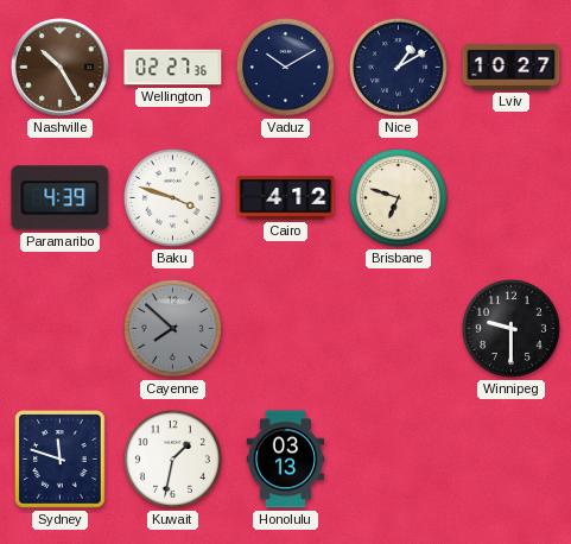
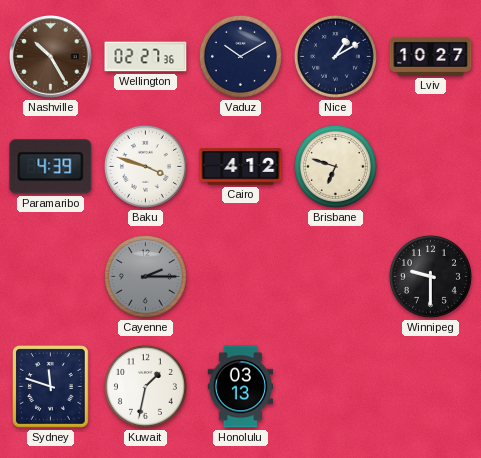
Cayenne: 7:52 -> 2:15 (145, 276)
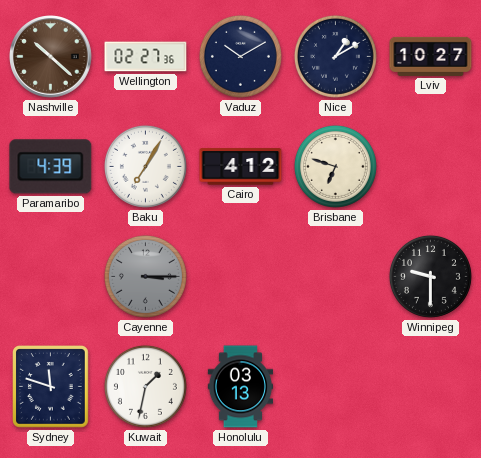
Nashville: 10:25 -> 10:22 (51, 57)
Baku: 3:48 -> 7:05 (145, 166)
Cayenne: 2:15 -> 3:15 (145, 276)
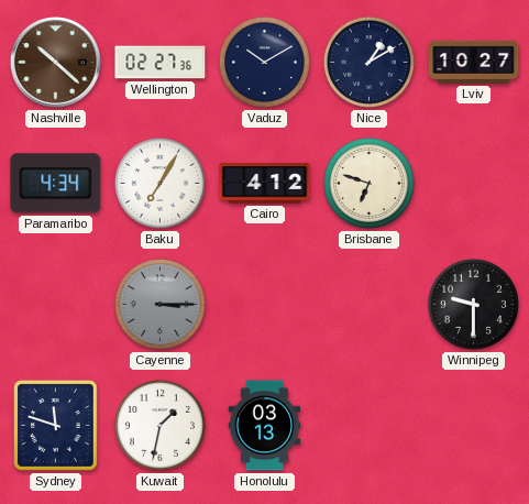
Paramaribo: 4:39 -> 4:34 (56, 184)
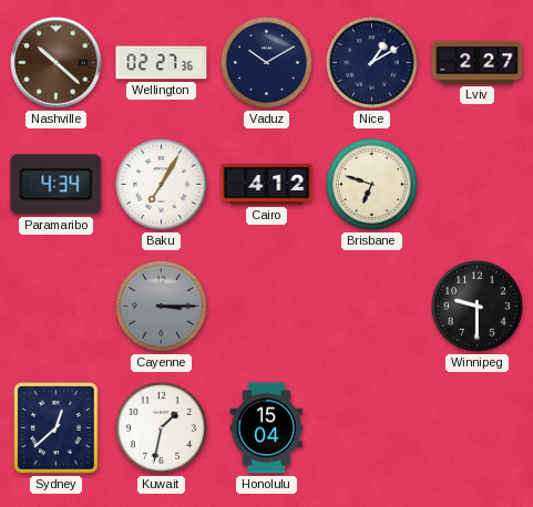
Lviv: 10:27 -> 2:27 (478, 62)
Sydney: 11:48 -> 12:38 (57, 428)
Honolulu: 03:13 -> 15:04 (267, 428)
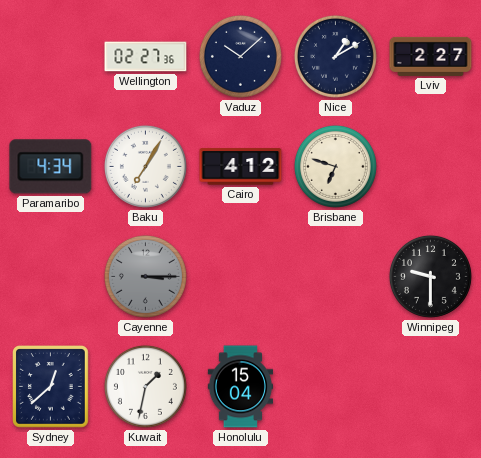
Nashville: 10:22 -> none (57, 63)
Vaduz: 10:10 -> 10:08 (240, 56)
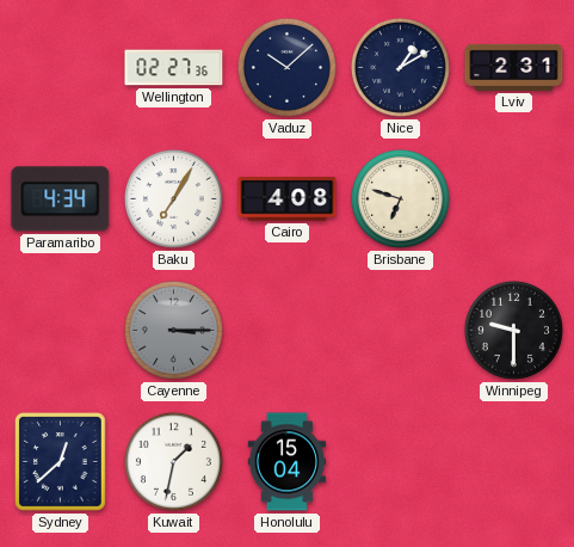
Lviv: 2:27 -> 2:31 (514, 67)
Cairo: 4:12 -> 4:08 (288, 199)
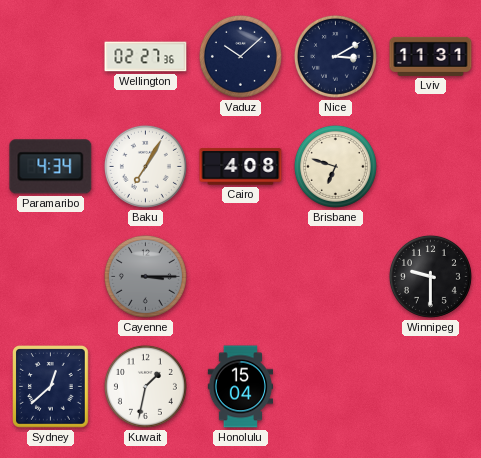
Nice: 1:10 -> 3:10 (335, 56)
Lviv: 2:31 -> 11:31 (431, 56)
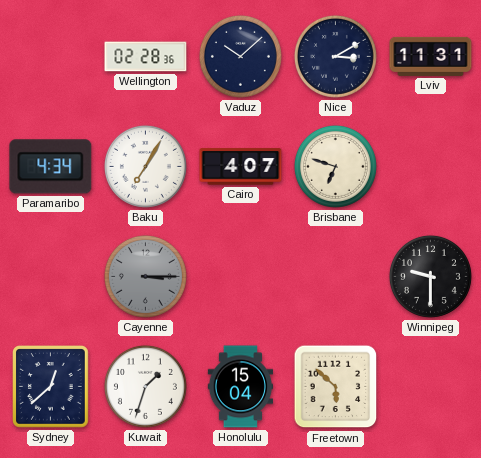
Wellington: 02:27 -> 02:28 (146, 57)
Cairo: 4:08 -> 4:07 (241, 167)
Kuwait: 1:32 -> 1:33 (145, 386)
Freetown: none -> 5:52 (336, 387)
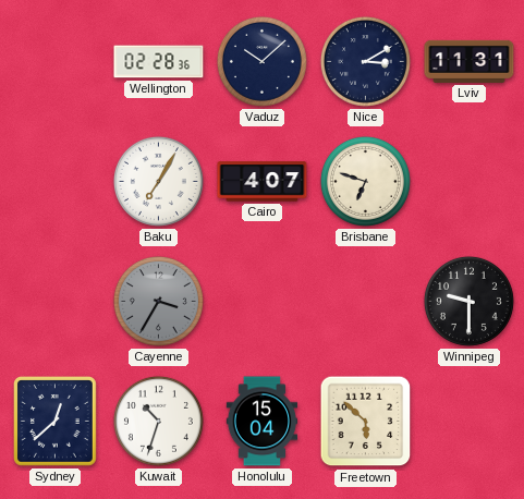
Paramaribo: 4:34 -> none (51, 167)
Cayenne: 3:15 -> 3:35 (158, 301)
Kuwait: 1:33 -> 10:33 (158, 421)
